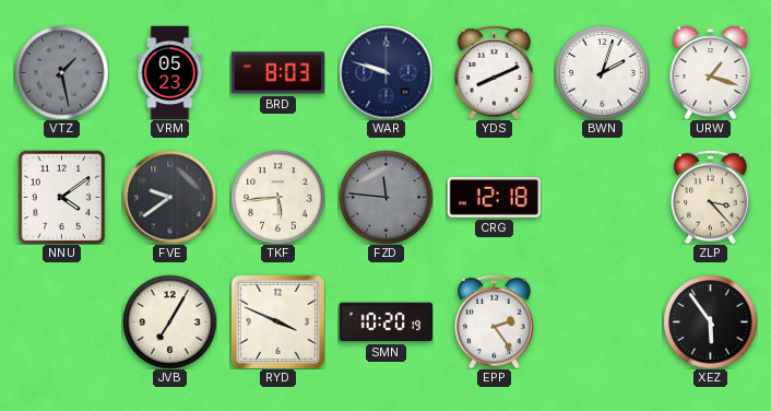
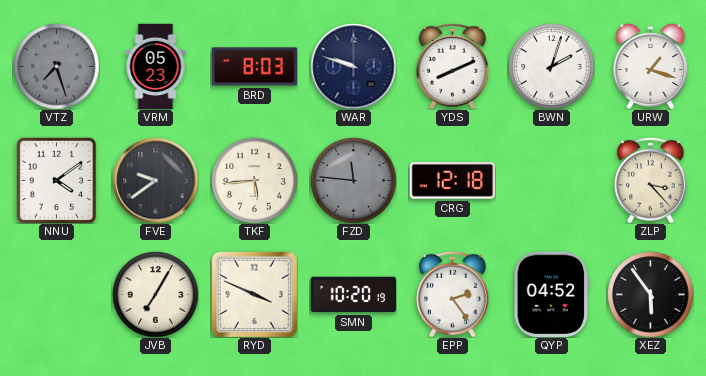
VTZ: 1:28 -> 7:27 (56, 66)
QYP: none -> 04:52 (552, 294)
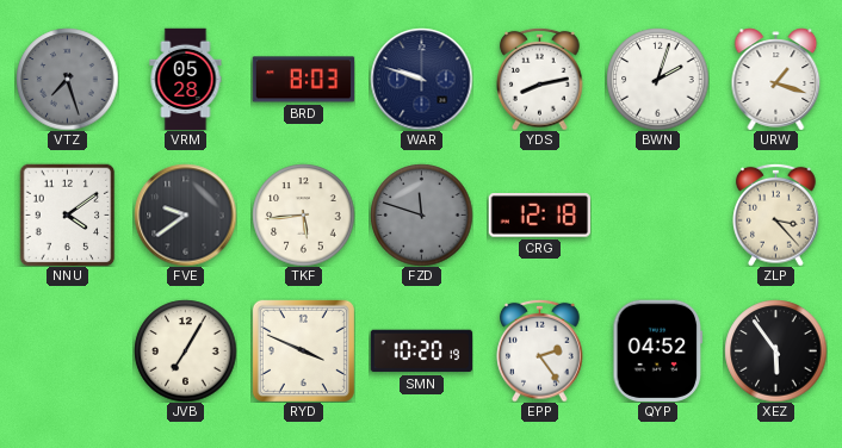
VRM: 05:23 -> 05:28 (186, 79)
YDS: 8:11 -> 8:13 (540, 79)
FZD: 11:46 -> 11:48 (421, 214)
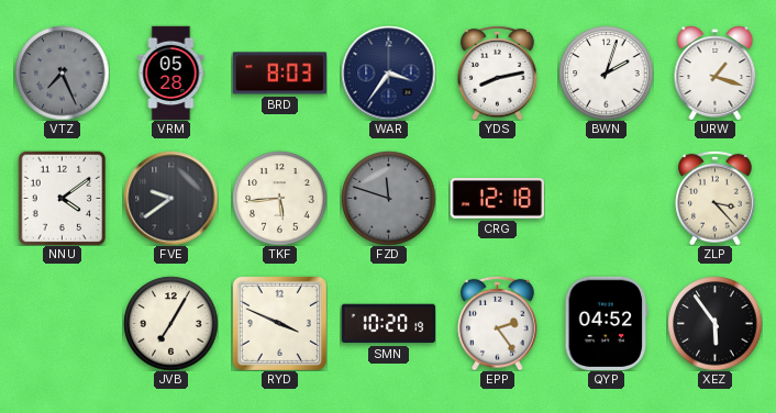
VTZ: 7:27 -> 7:26 (62, 72)
WAR: 9:48 -> 3:36 (388, 72)
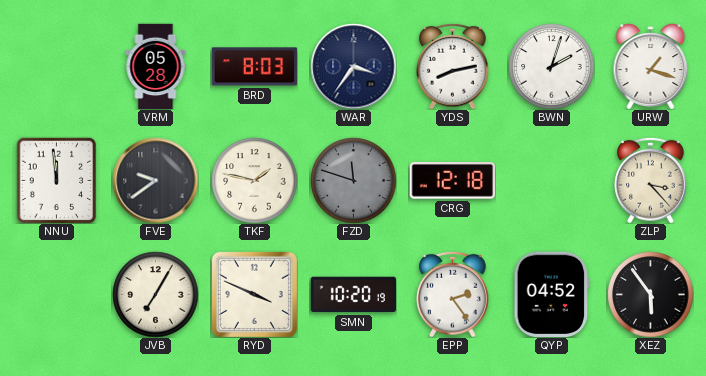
VTZ: 7:26 -> none (62, 72)
NNU: 4:09 -> 11:59 (57, 180)
TKF: 5:44 -> 1:47 (254, 180)
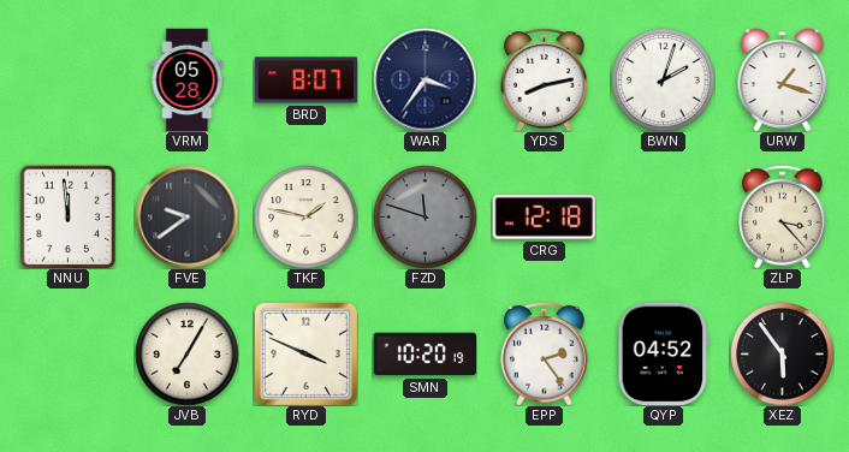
BRD: 8:03 -> 8:07 (305, 81)
